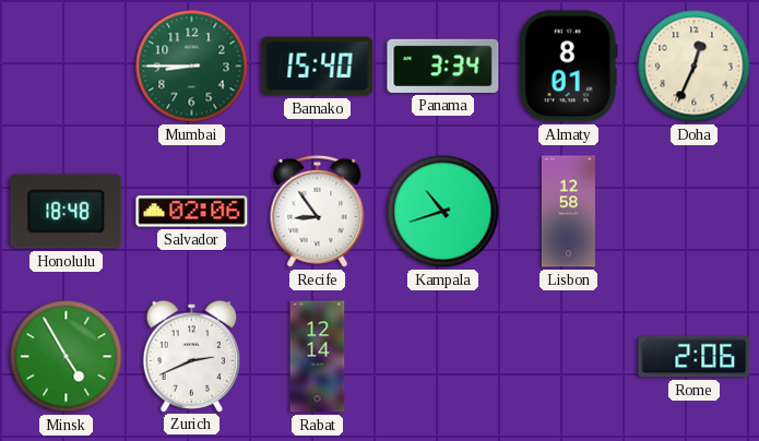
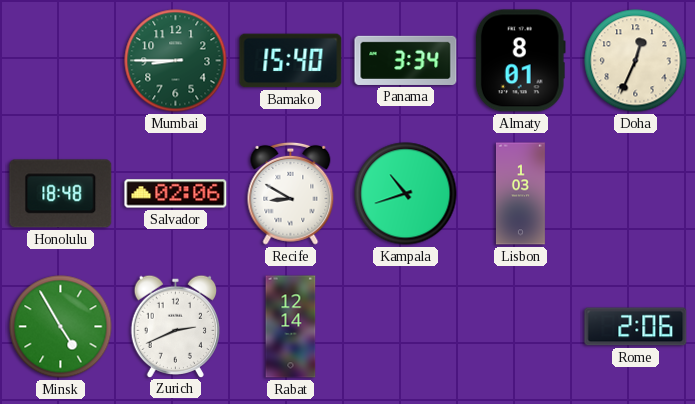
Recife: 8:54 -> 8:50 (291, 193)
Lisbon: 12:58 -> 1:03 (520, 194)
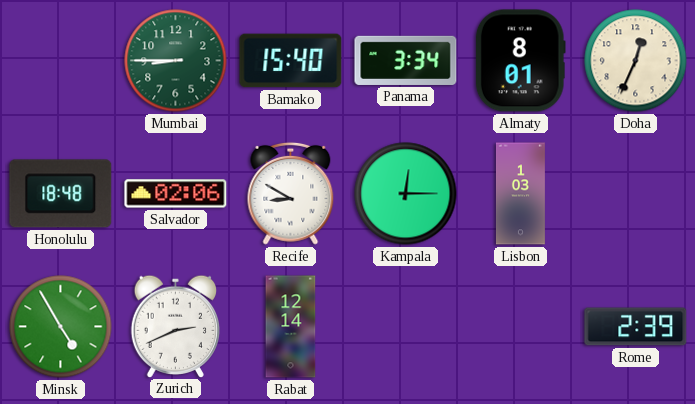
Kampala: 10:42 -> 12:15 (406, 194)
Rome: 2:06 -> 2:39 (636, 327)
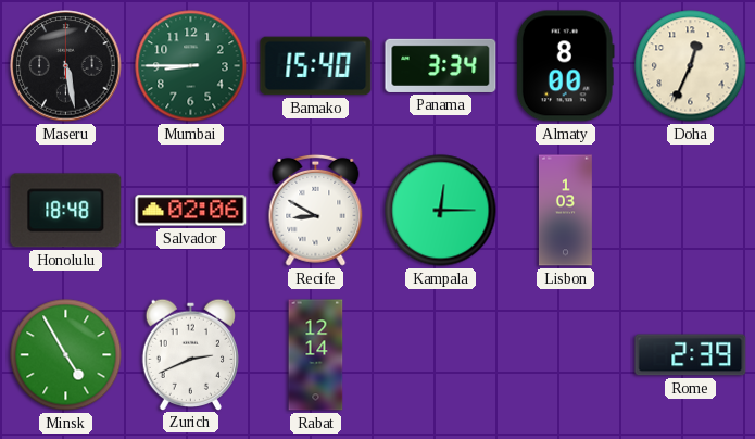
Maseru: none -> 5:28 (66, 66)
Almaty: 8:01 -> 8:00 (565, 66)
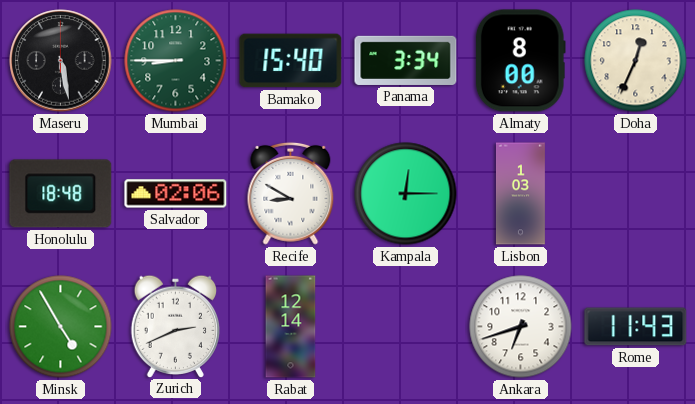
Ankara: none -> 6:42 (521, 327)
Rome: 2:39 -> 11:43 (636, 327)
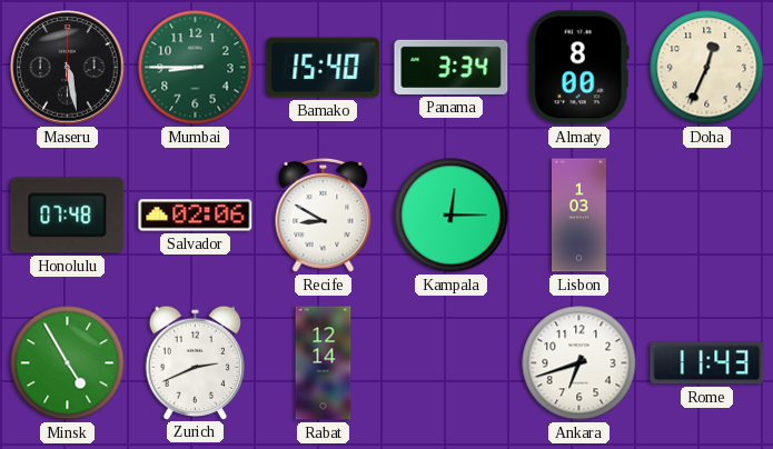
Honolulu: 18:48 -> 07:48 (68, 216)
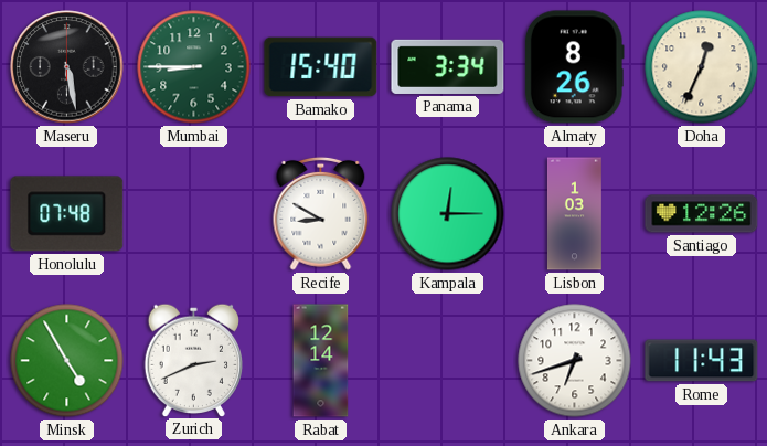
Almaty: 8:00 -> 8:26 (574, 67)
Salvador: 02:06 -> none (196, 216)
Santiago: none -> 12:26 (702, 214)
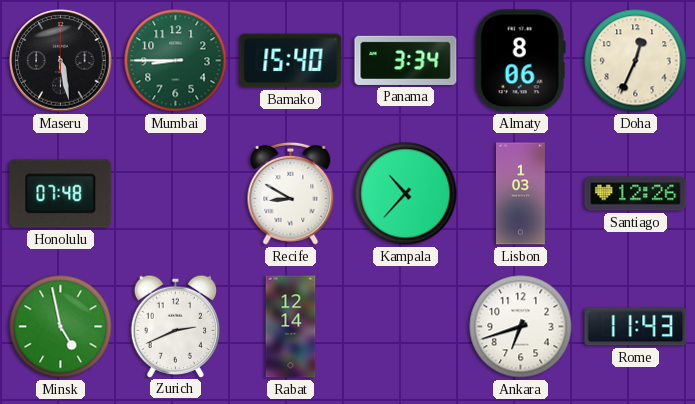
Almaty: 8:26 -> 8:06 (520, 61)
Kampala: 12:15 -> 10:37 (406, 194)
Minsk: 4:55 -> 4:58 (61, 327)
